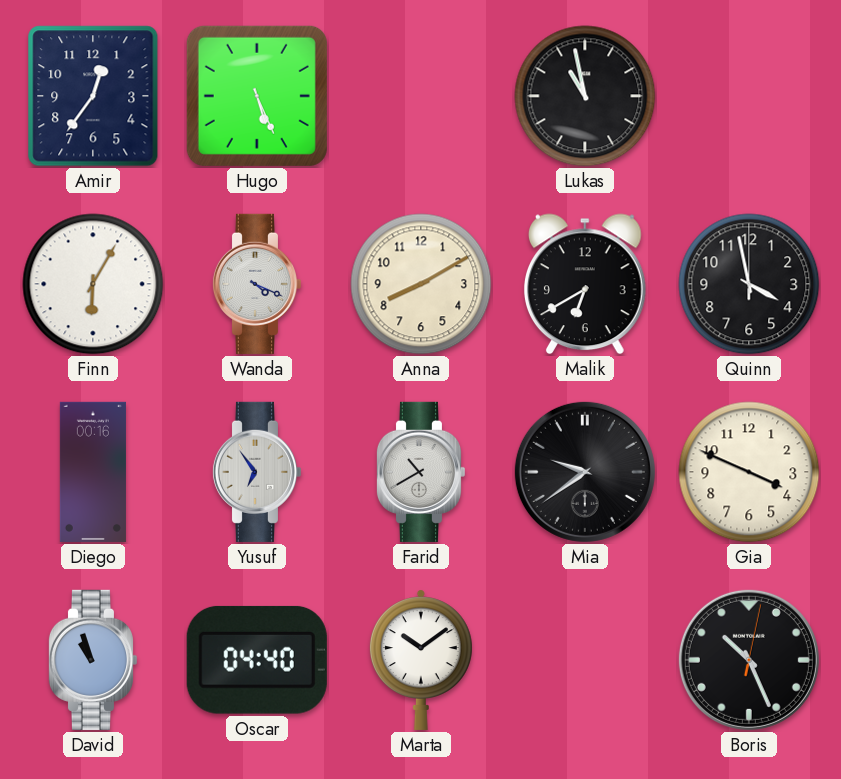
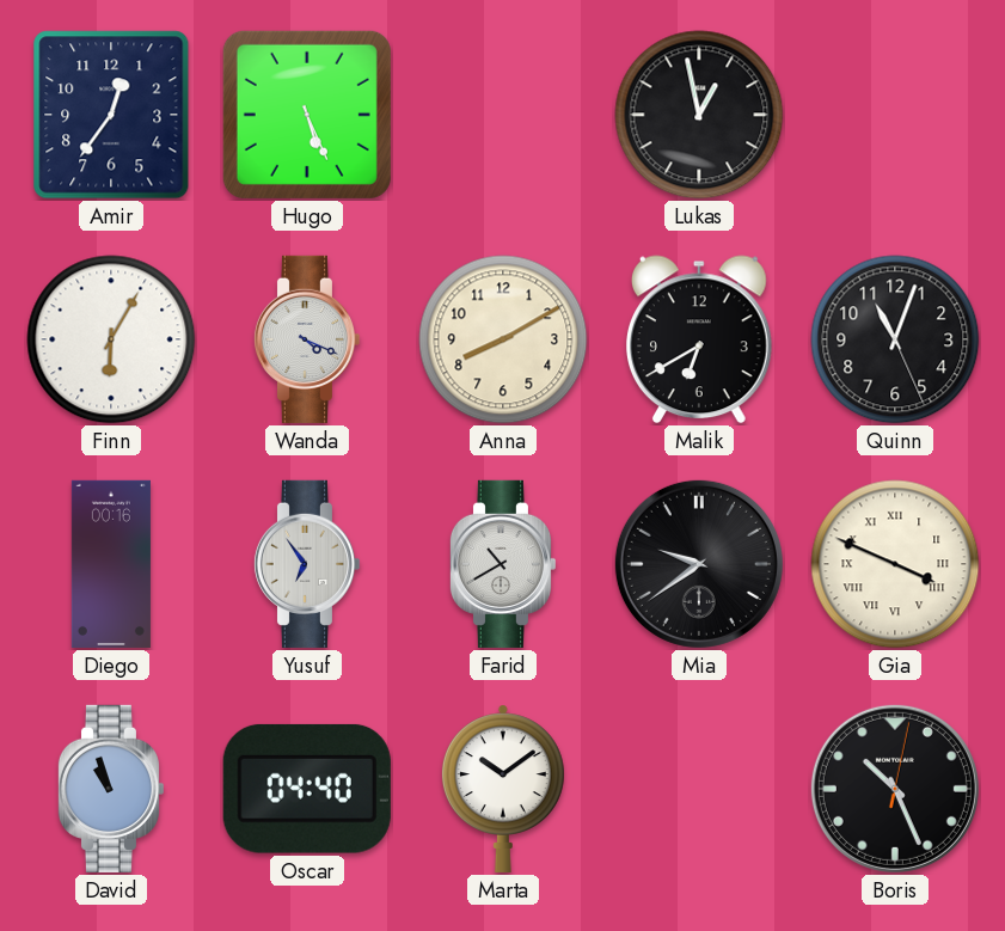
Lukas: 10:58 -> 12:58 (699, 115)
Quinn: 3:58 -> 11:03 (895, 339)
Gia numerals: Arabic -> Roman (895, 564)
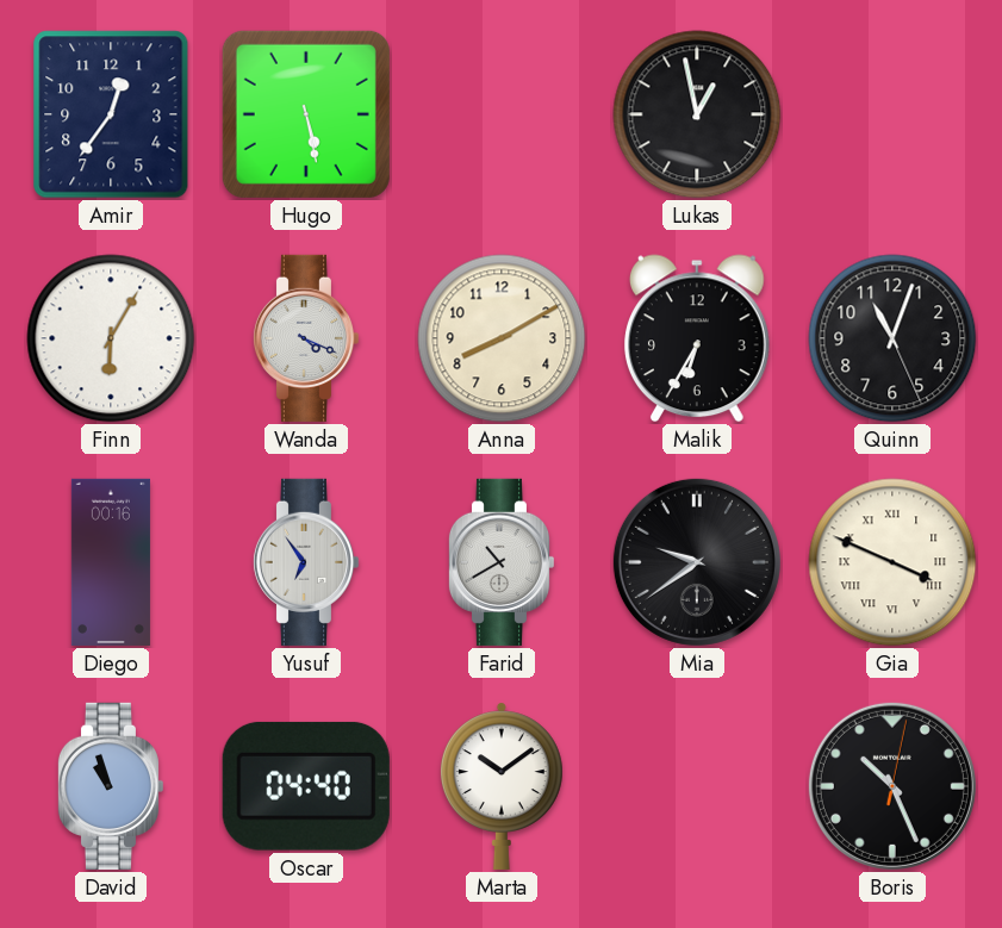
Hugo: 5:26 -> 5:28 (306, 114)
Malik: 6:40 -> 6:35 (697, 338)
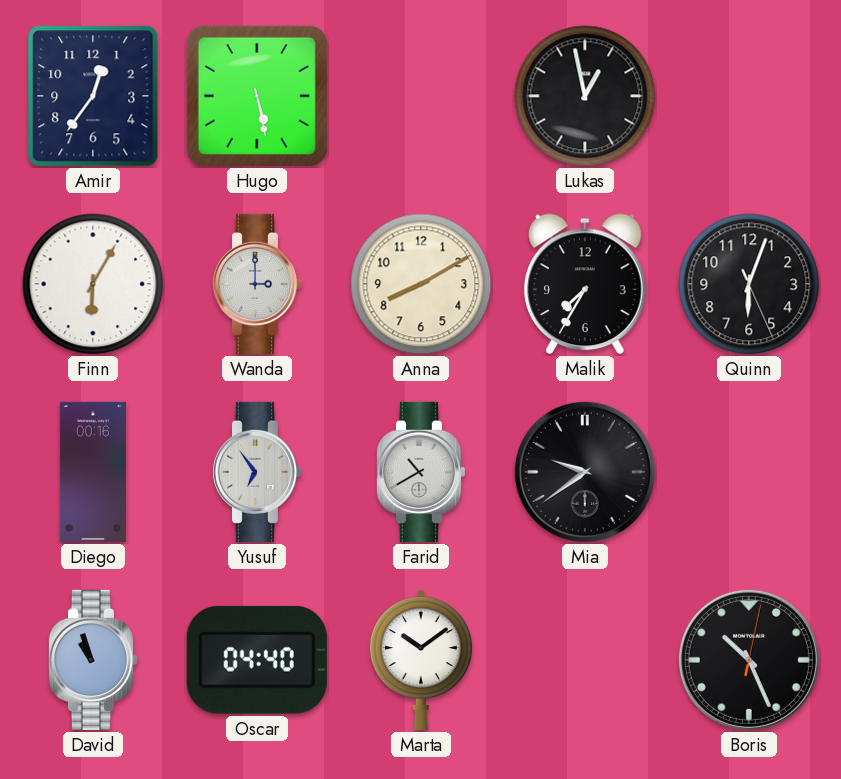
Wanda: 4:19 -> 3:00 (256, 284)
Malik: 6:35 -> 7:35 (585, 284)
Quinn: 11:03 -> 6:03 (749, 284)
Gia: 3:49 -> none (892, 562)
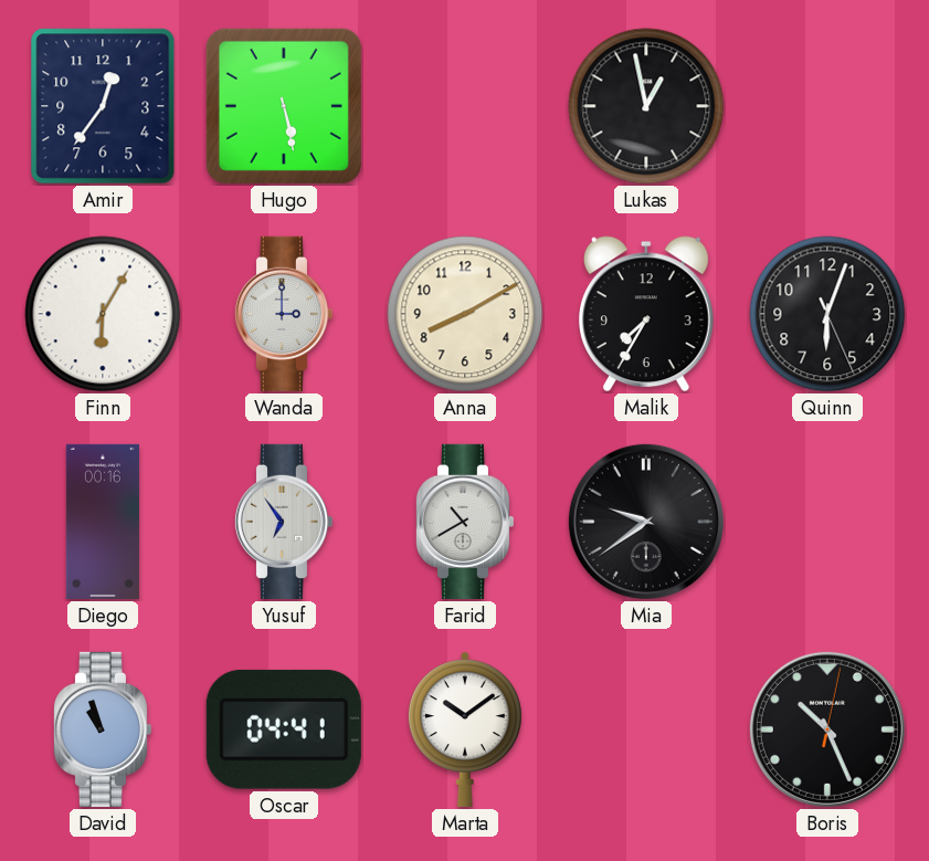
Oscar: 04:40 -> 04:41 (284, 729)
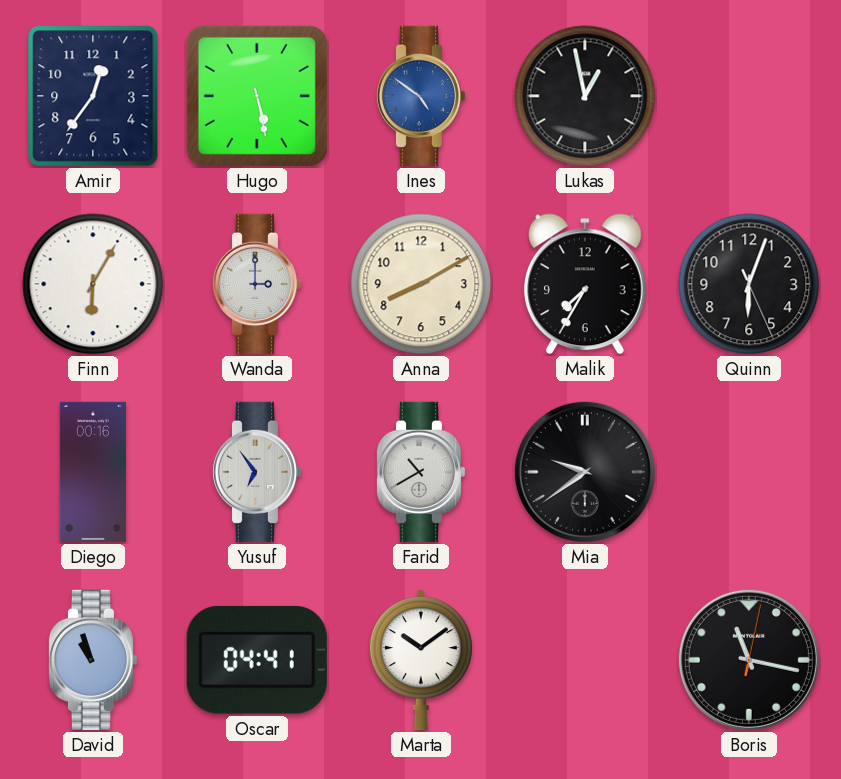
Ines: none -> 4:51 (420, 96)
Boris: 10:26 -> 11:17 (749, 660)
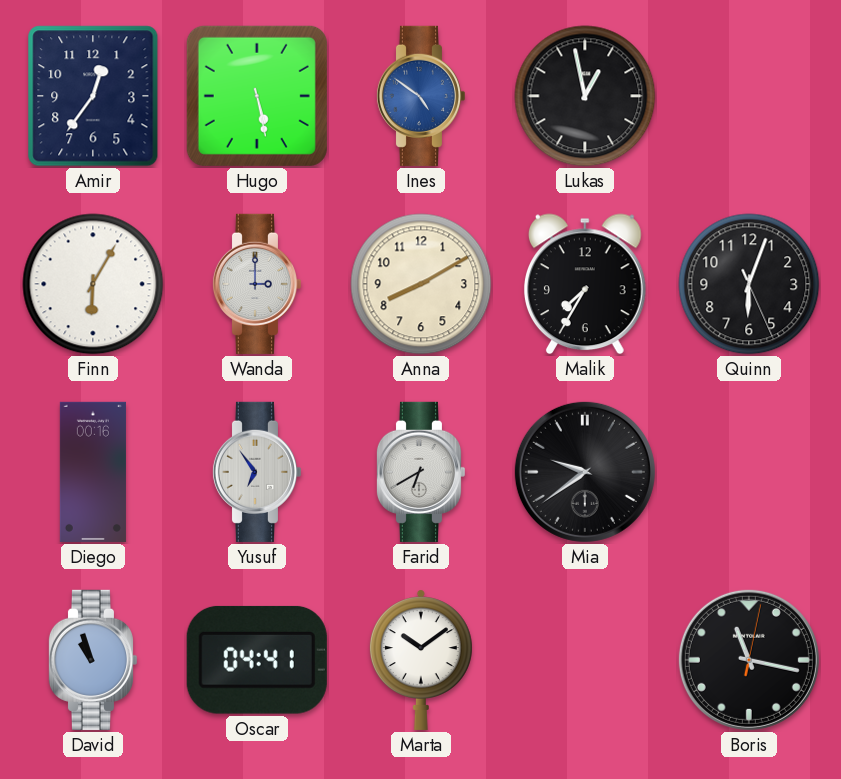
Farid: 10:40 -> 6:40 (420, 472)
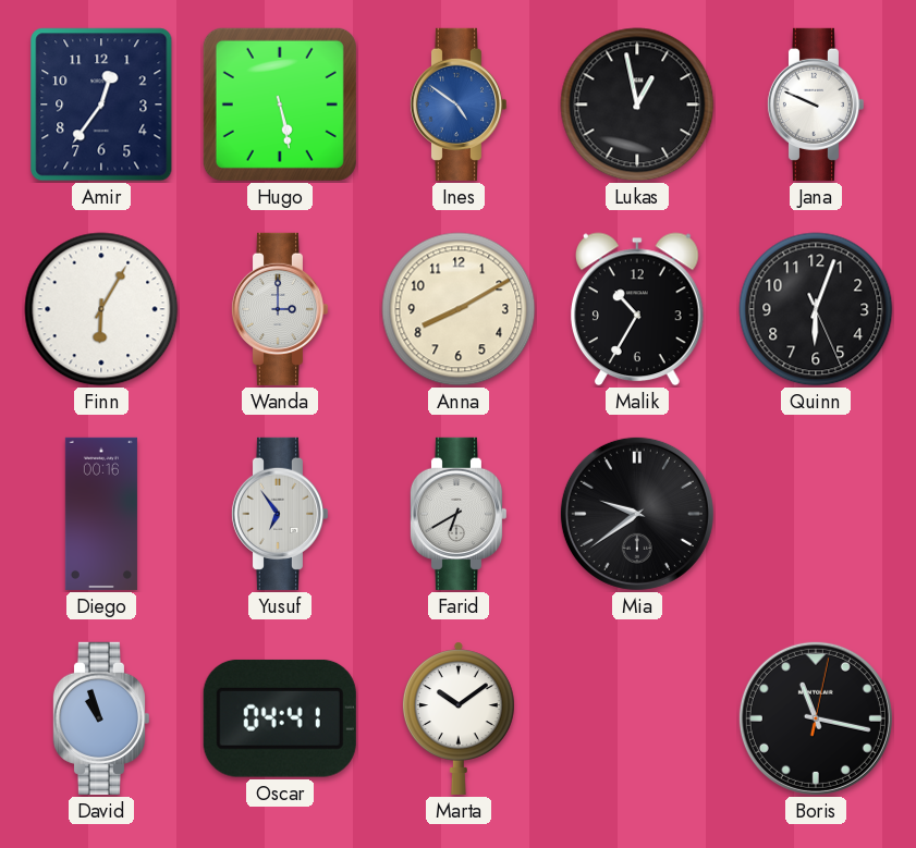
Jana: none -> 9:49 (815, 105)
Malik: 7:35 -> 10:35 (637, 309)
